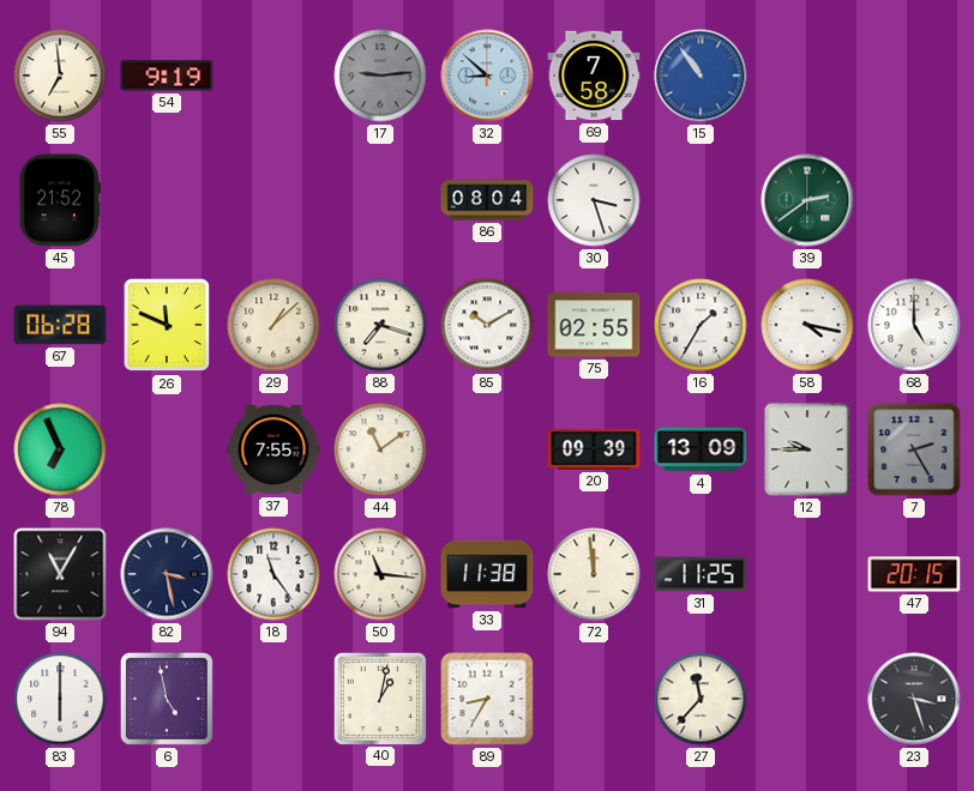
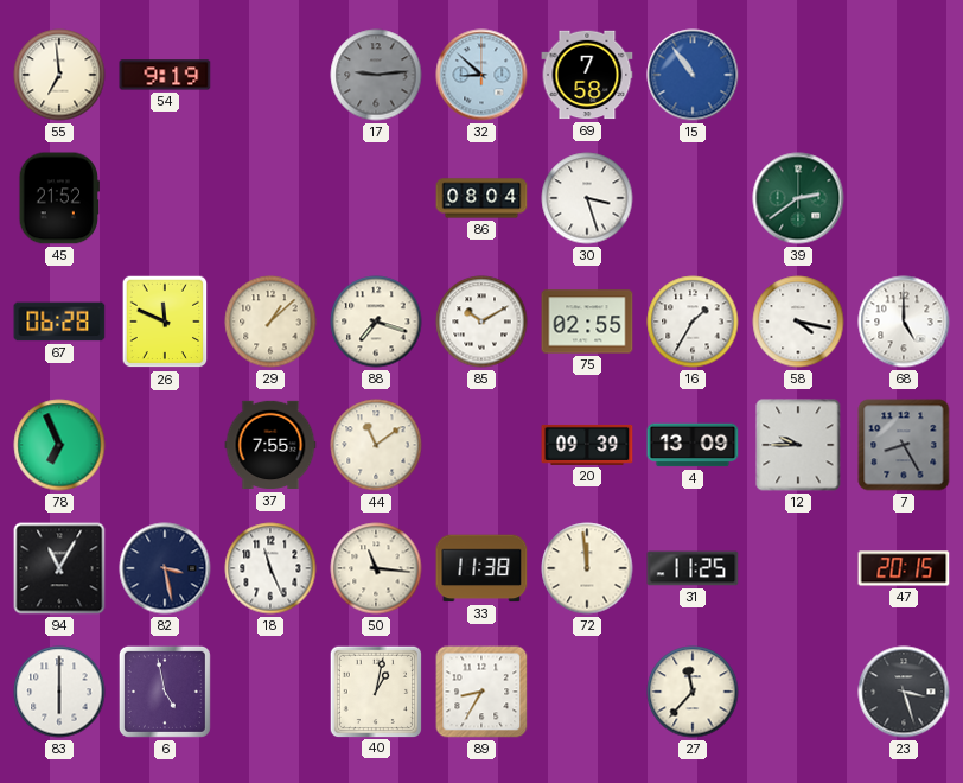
7: 2:25 -> 8:25 (904, 445)
18: 11:24 -> 11:26 (270, 568)
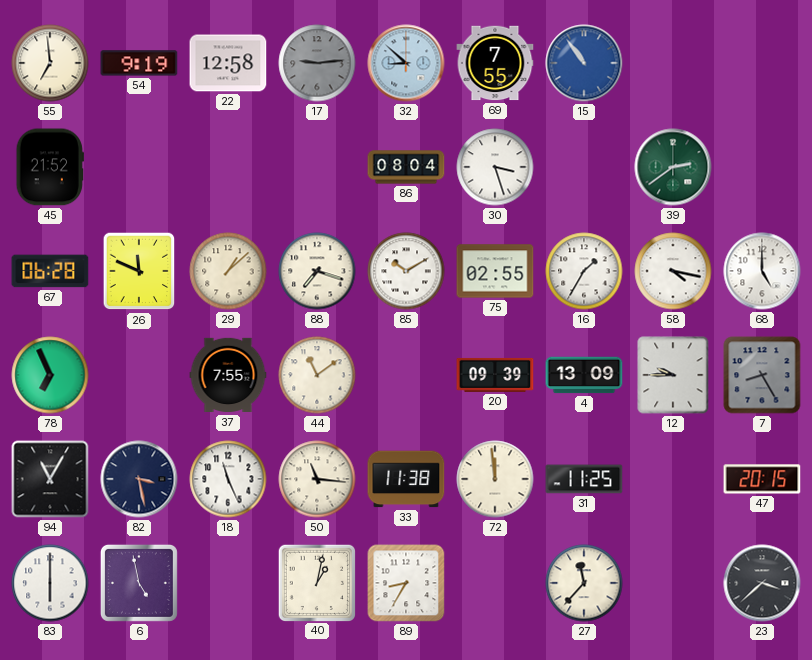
22: none -> 12:58 (228, 63)
69: 7:58 -> 7:55 (495, 63)
23: 3:27 -> 3:38 (762, 583)
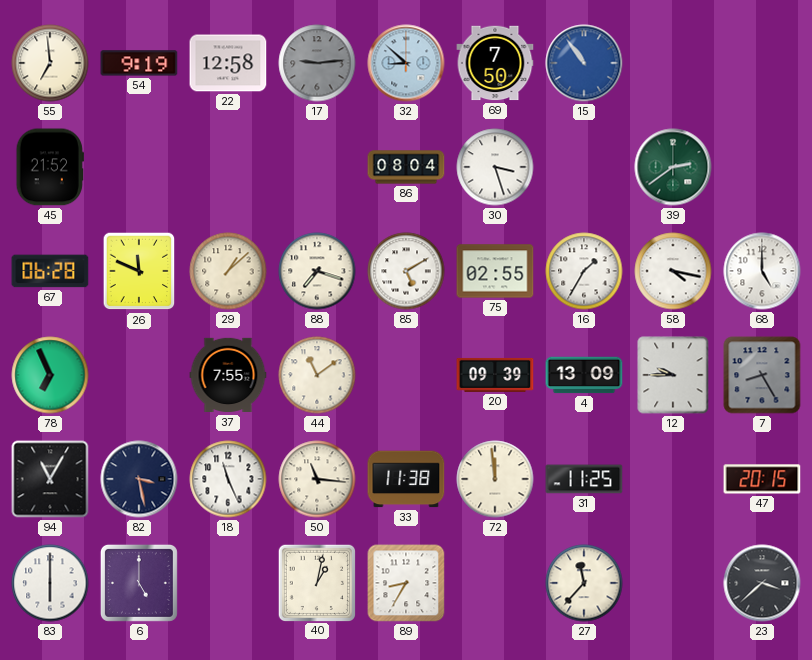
69: 7:55 -> 7:50 (495, 63)
85: 10:10 -> 5:10 (406, 271)
6: 4:58 -> 5:00 (139, 583)
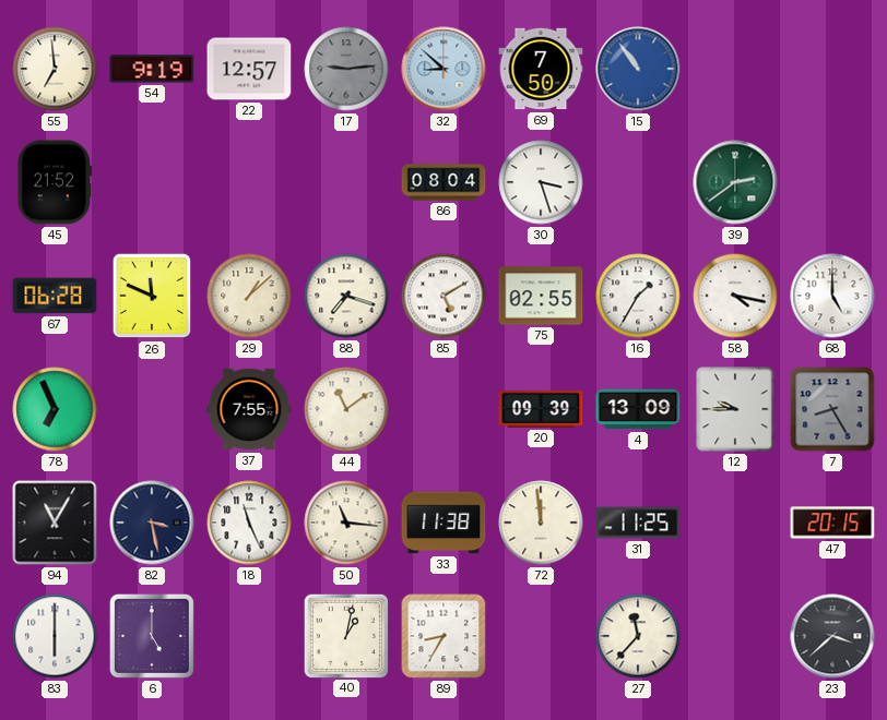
22: 12:58 -> 12:57 (249, 69)
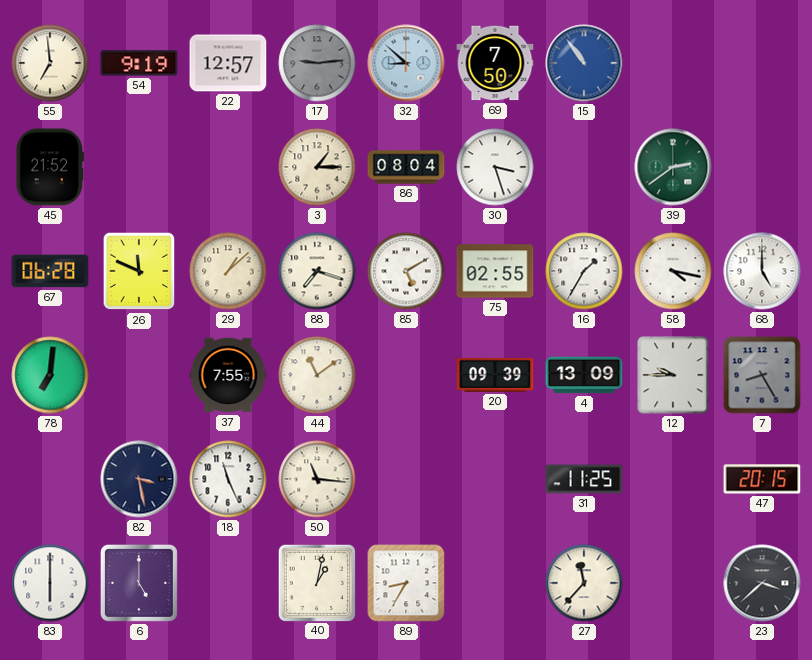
3: none -> 1:15 (317, 167)
78: 6:56 -> 7:01 (50, 375)
94: 11:05 -> none (55, 523)
33: 11:38 -> none (443, 523)
72: 11:59 -> none (541, 523)
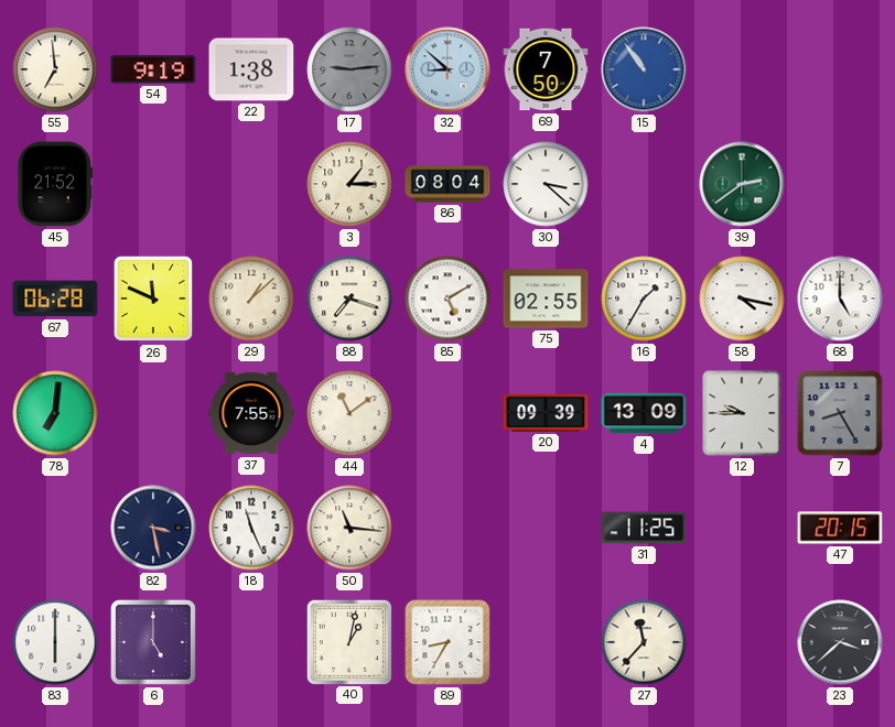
22: 12:57 -> 1:38 (251, 69)
30: 3:27 -> 3:22 (546, 184)
